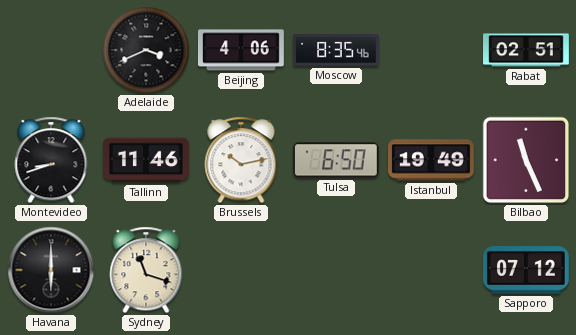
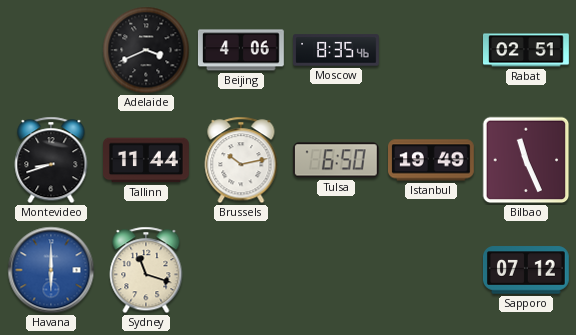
Tallinn: 11:46 -> 11:44 (147, 160)
Havana dial: black -> blue (51, 270)
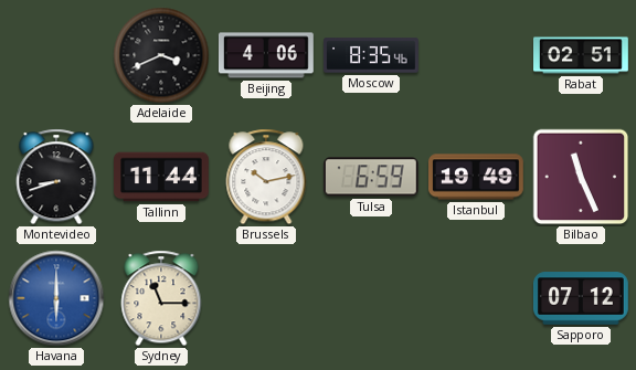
Tulsa: 6:50 -> 6:59 (371, 177)
Sydney: 11:18 -> 11:15 (161, 298)
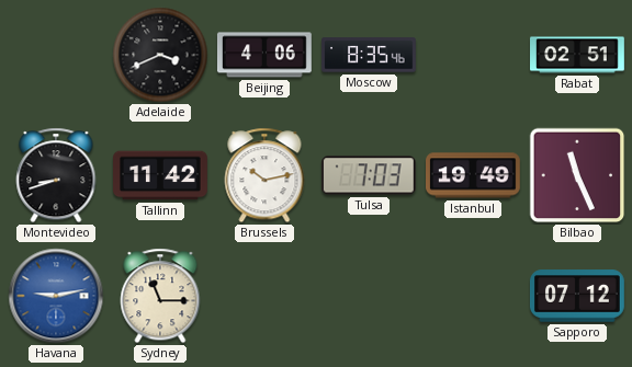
Tallinn: 11:44 -> 11:42 (161, 175)
Tulsa: 6:59 -> 7:03 (369, 175)
Havana: 6:00 -> 9:13 (56, 296)
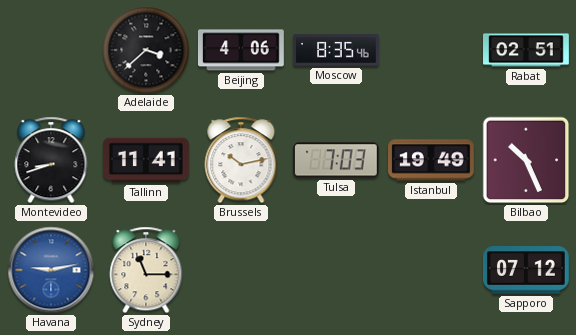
Adelaide: 3:41 -> 3:38 (146, 50)
Tallinn: 11:42 -> 11:41 (147, 160)
Bilbao: 11:26 -> 10:26 (526, 160)
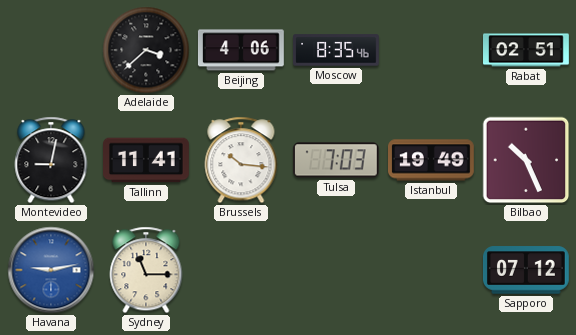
Montevideo: 8:42 -> 9:02 (51, 160)
Brussels: 10:13 -> 10:16 (241, 160)
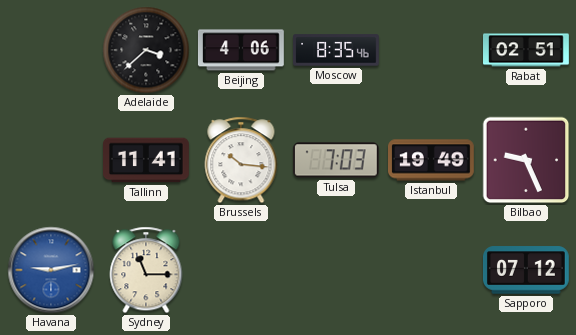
Montevideo: 9:02 -> none (51, 160)
Bilbao: 10:26 -> 9:26 (526, 160)
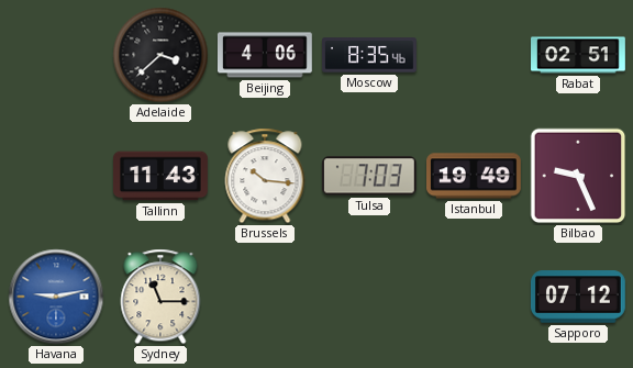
Tallinn: 11:41 -> 11:43 (162, 176)
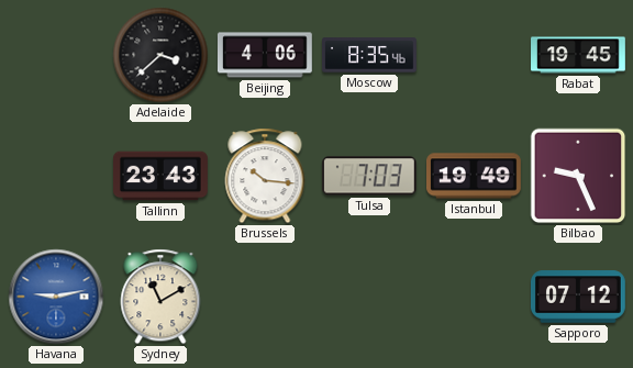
Rabat: 02:51 -> 19:45 (579, 55)
Tallinn: 11:43 -> 23:43 (162, 176)
Sydney: 11:15 -> 11:10 (160, 297)
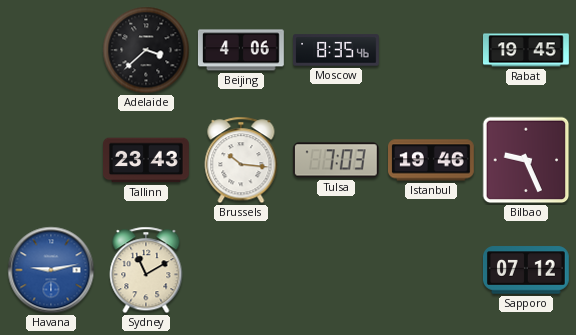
Istanbul: 19:49 -> 19:46 (432, 160)
